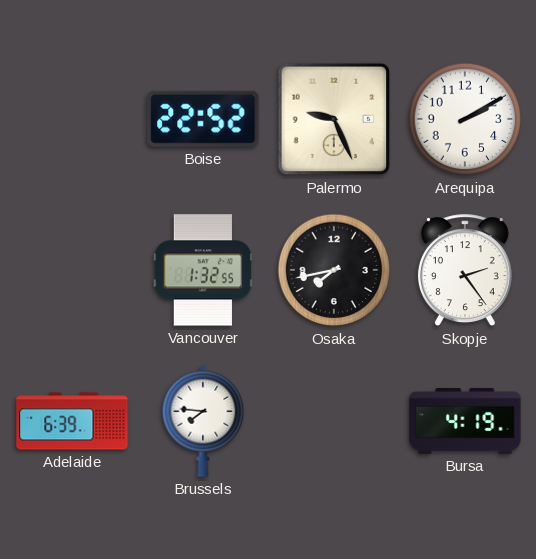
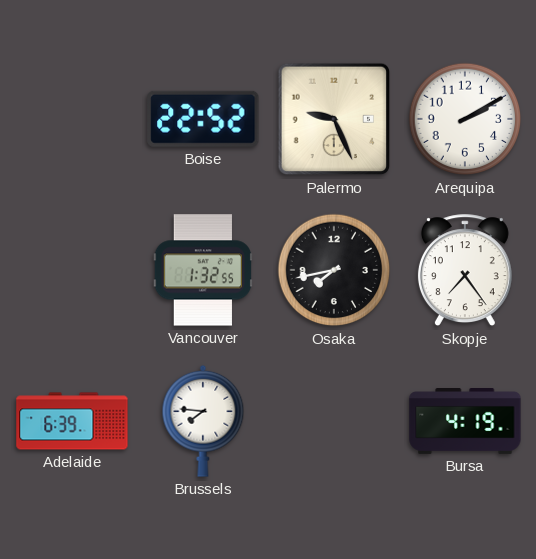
Skopje: 2:24 -> 7:24 (465, 271)
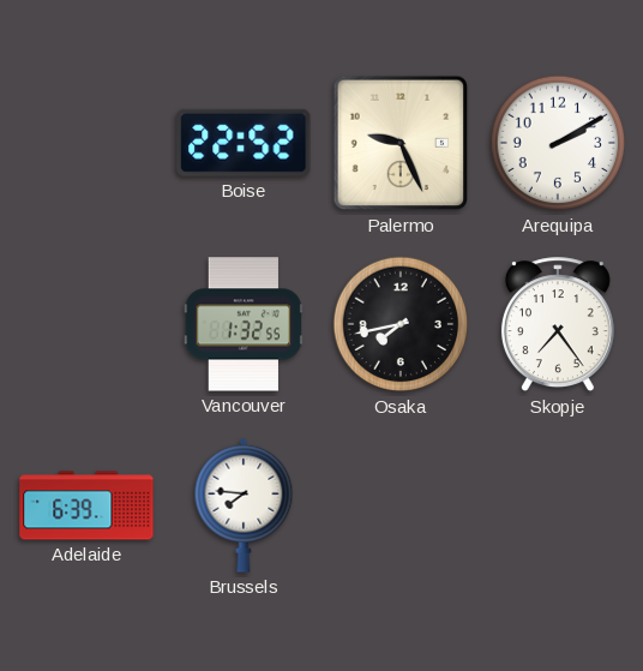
Bursa: 4:19 -> none (465, 422)
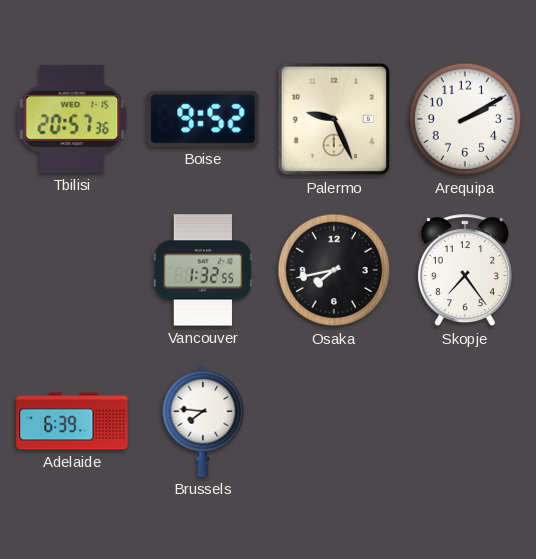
Tbilisi: none -> 20:57 (72, 119)
Boise: 22:52 -> 9:52 (203, 119)
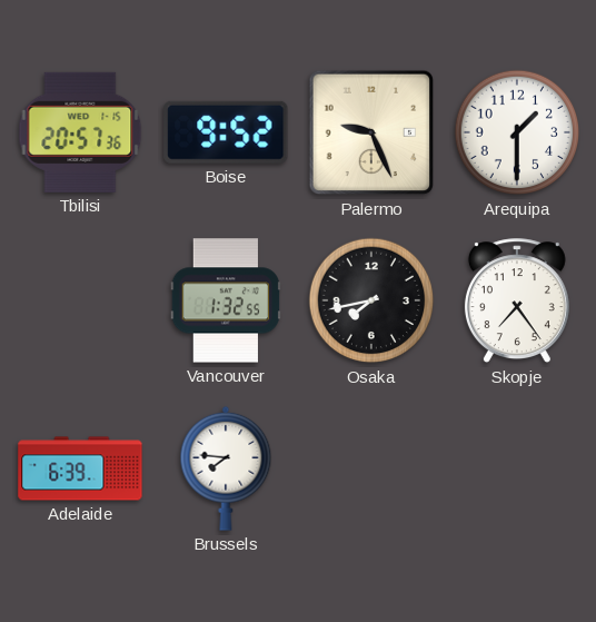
Arequipa: 2:10 -> 1:30 (517, 132)
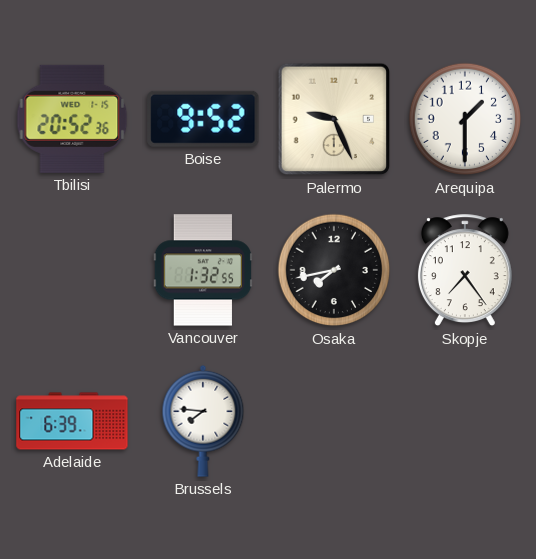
Tbilisi: 20:57 -> 20:52 (72, 119)
